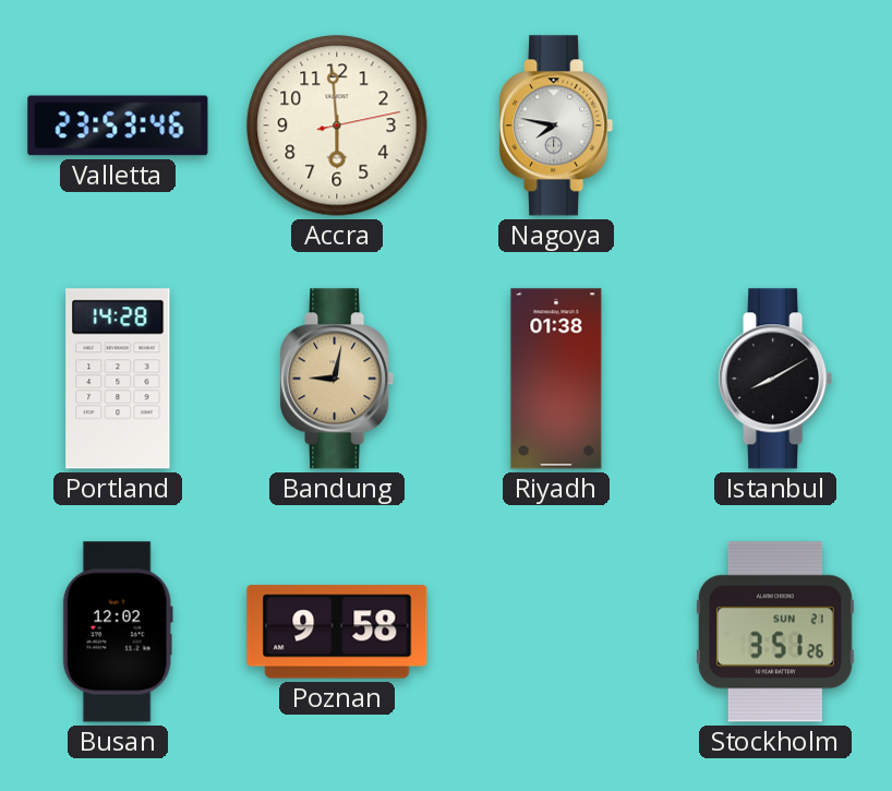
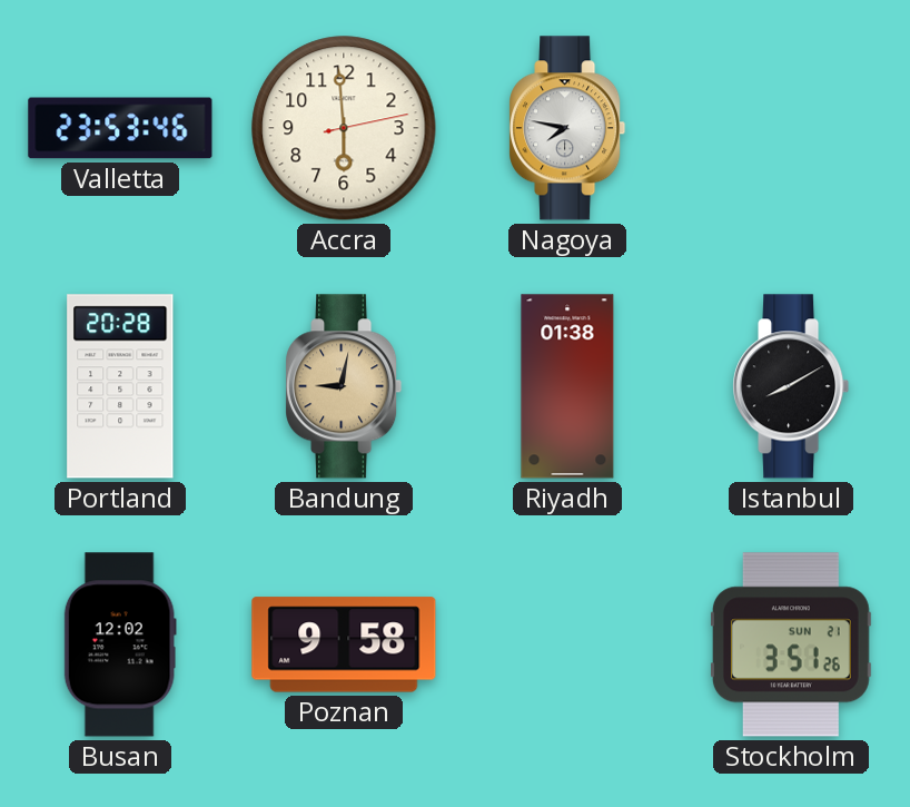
Portland: 14:28 -> 20:28 (120, 386)
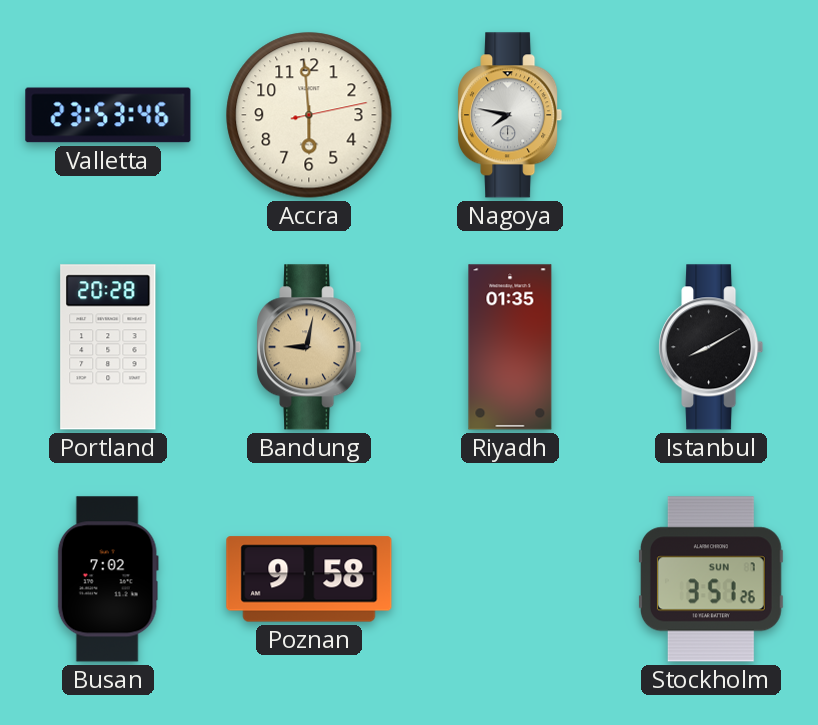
Riyadh: 01:38 -> 01:35 (510, 347)
Busan: 12:02 -> 7:02 (108, 579)
Stockholm date: SUN 21 -> SUN 7 (711, 579)
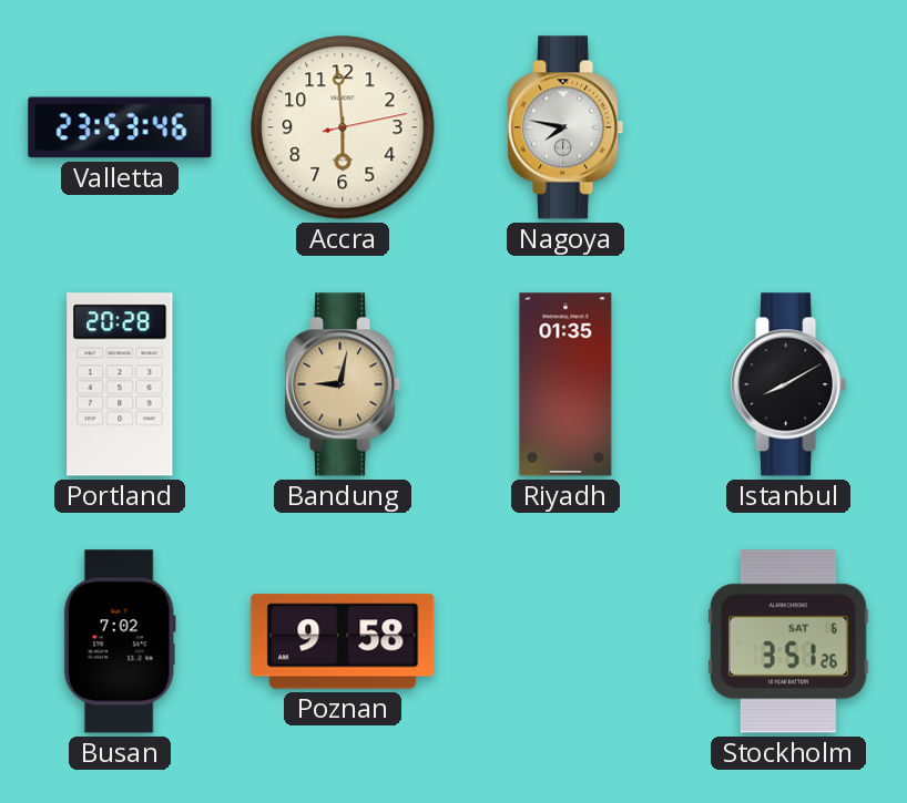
Stockholm date: SUN 7 -> SAT 6 (788, 641)
